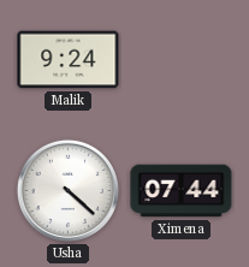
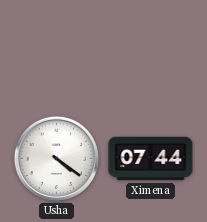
Malik: 9:24 -> none (69, 60)
Usha: 4:22 -> 4:21 (56, 158)
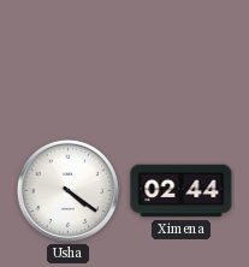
Ximena: 07:44 -> 02:44 (182, 191)
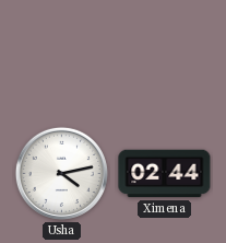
Usha: 4:21 -> 4:13 (61, 173)
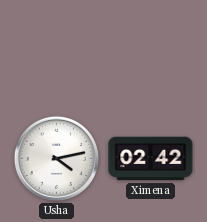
Ximena: 02:44 -> 02:42 (151, 159)
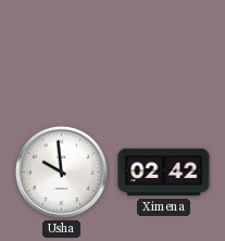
Usha: 4:13 -> 9:59 (61, 172)
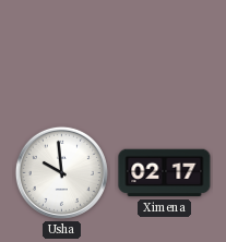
Ximena: 02:42 -> 02:17 (165, 173)
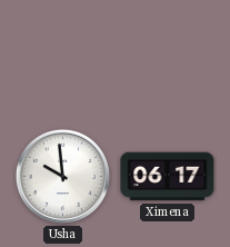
Ximena: 02:17 -> 06:17 (168, 177)
